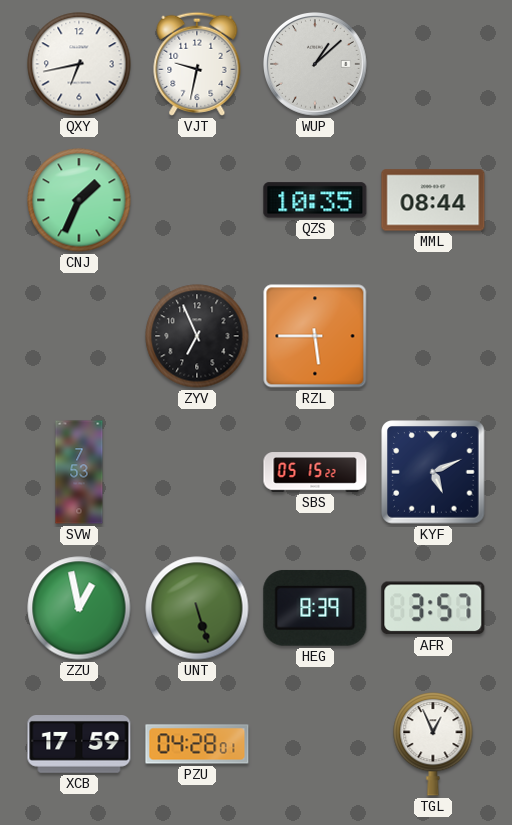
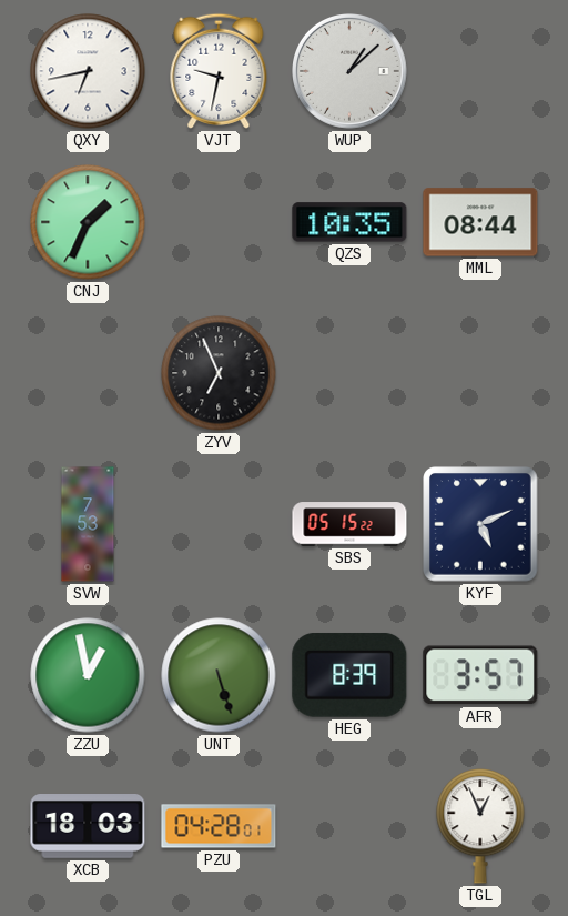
RZL: 5:45 -> none (315, 336)
XCB: 17:59 -> 18:03 (88, 827)
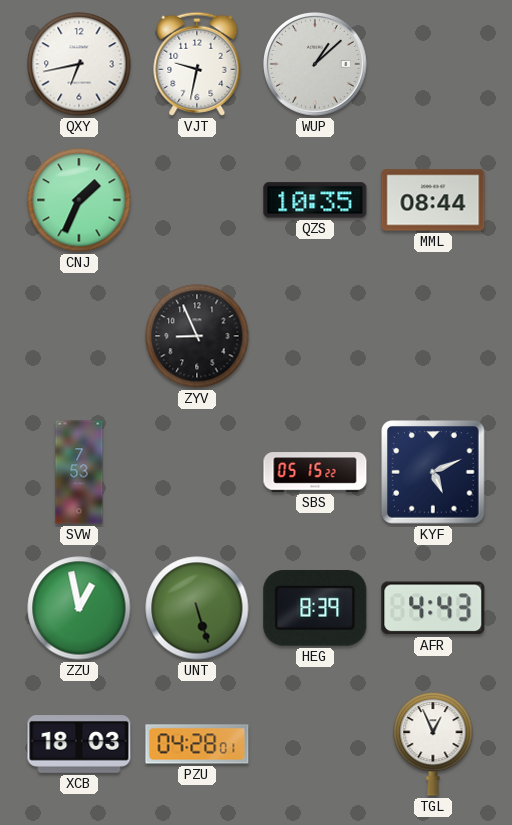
ZYV: 6:56 -> 8:56 (197, 336)
AFR: 3:57 -> 4:43 (433, 608)
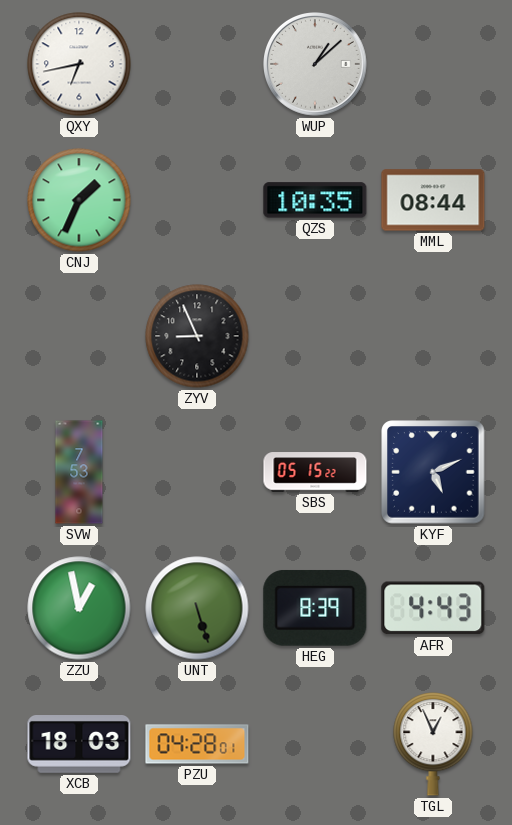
VJT: 9:32 -> none (197, 64)
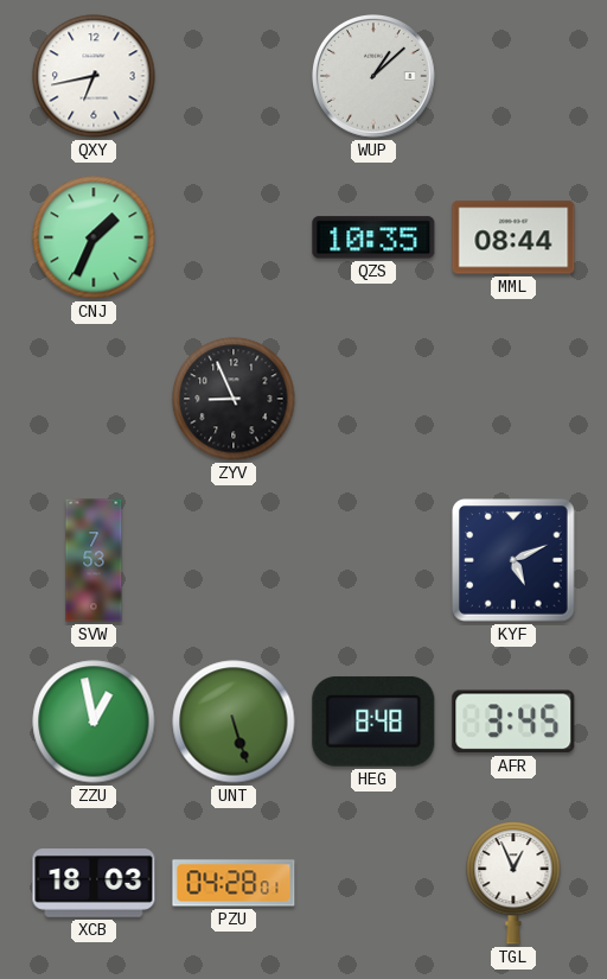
SBS: 05:15 -> none (315, 472)
HEG: 8:39 -> 8:48 (373, 721)
AFR: 4:43 -> 3:45 (513, 721)
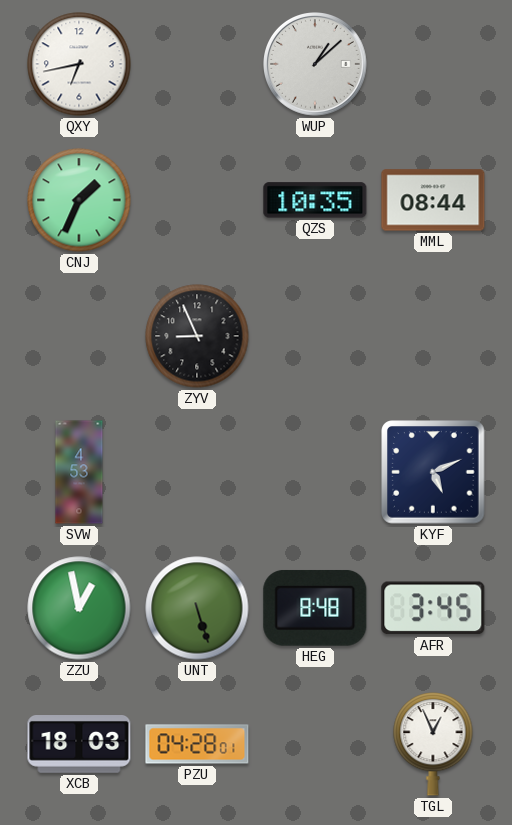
SVW: 7:53 -> 4:53 (79, 472)
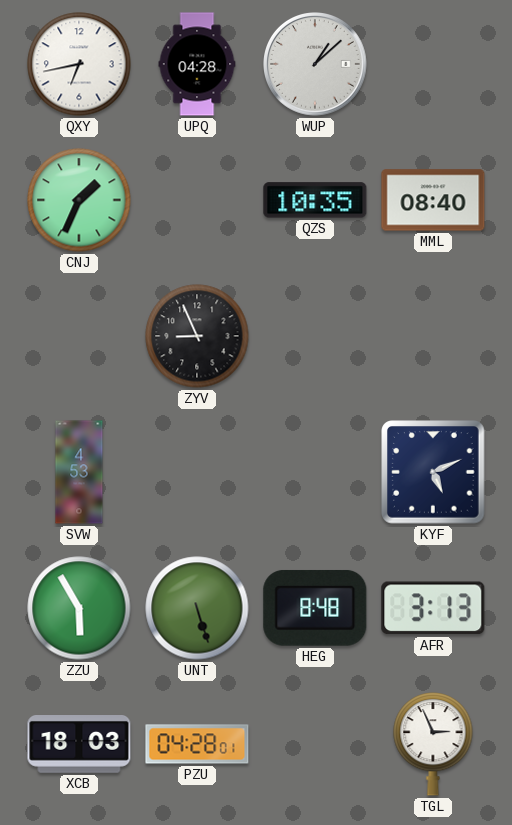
UPQ: none -> 04:28 (197, 64)
MML: 08:44 -> 08:40 (433, 200)
ZZU: 12:58 -> 5:55 (79, 608)
AFR: 3:45 -> 3:13 (433, 608)
TGL: 12:56 -> 2:56 (433, 744)
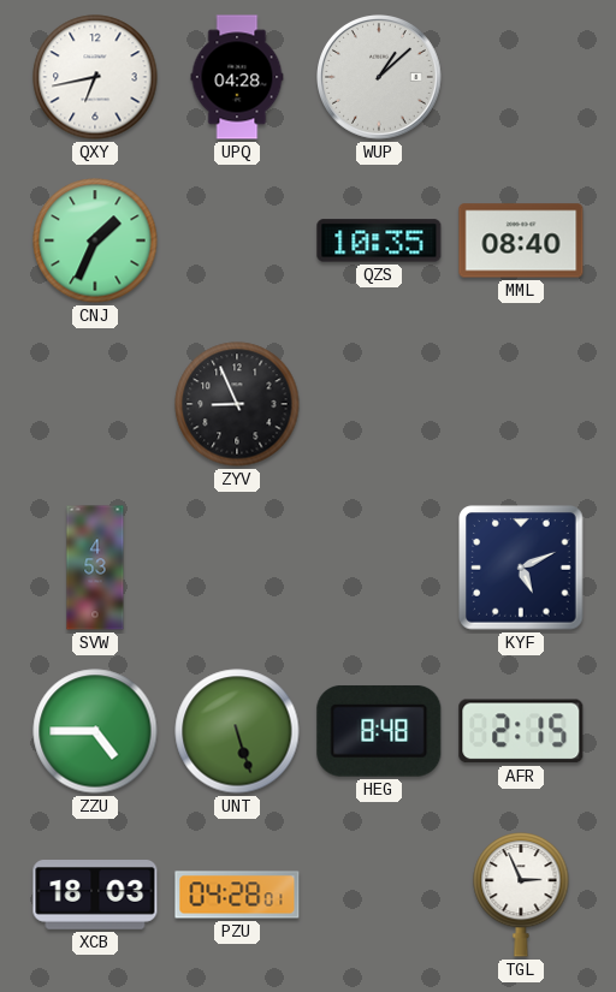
ZZU: 5:55 -> 4:45 (95, 731)
AFR: 3:13 -> 2:15 (521, 731)
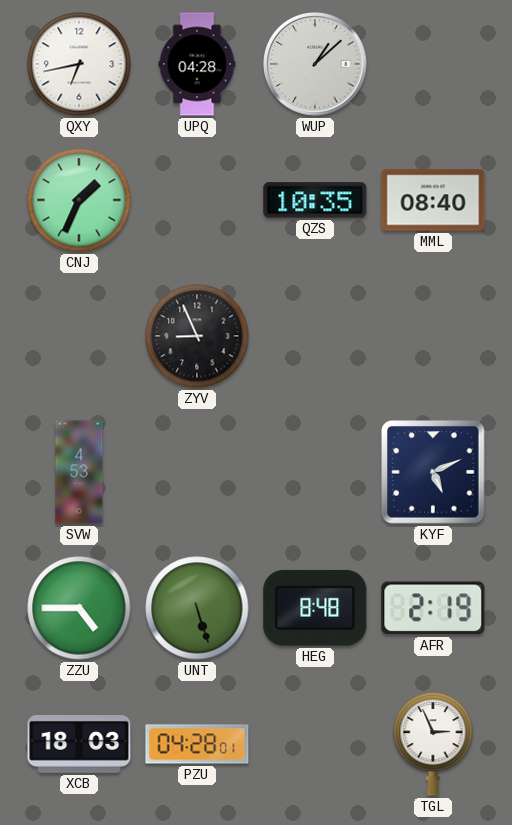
AFR: 2:15 -> 2:19 (433, 608)
